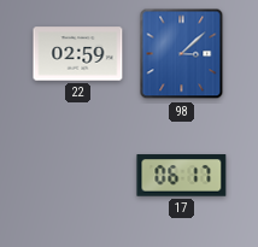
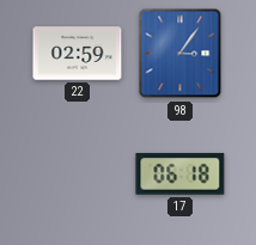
98: 3:08 -> 3:06 (181, 54)
17: 06:17 -> 06:18 (181, 174)
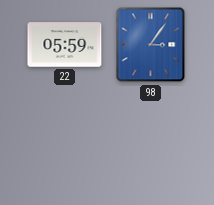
22: 02:59 -> 05:59 (65, 45)
17: 06:18 -> none (181, 174)
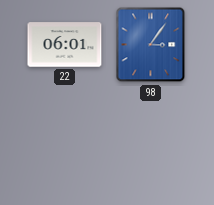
22: 05:59 -> 06:01 (65, 45)
